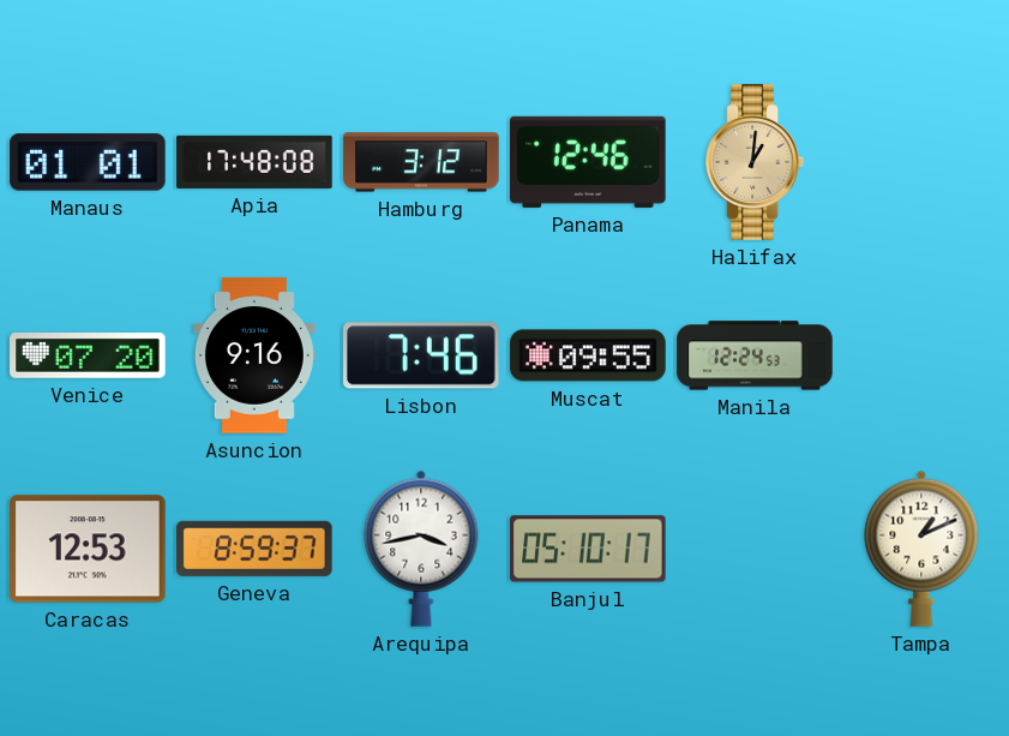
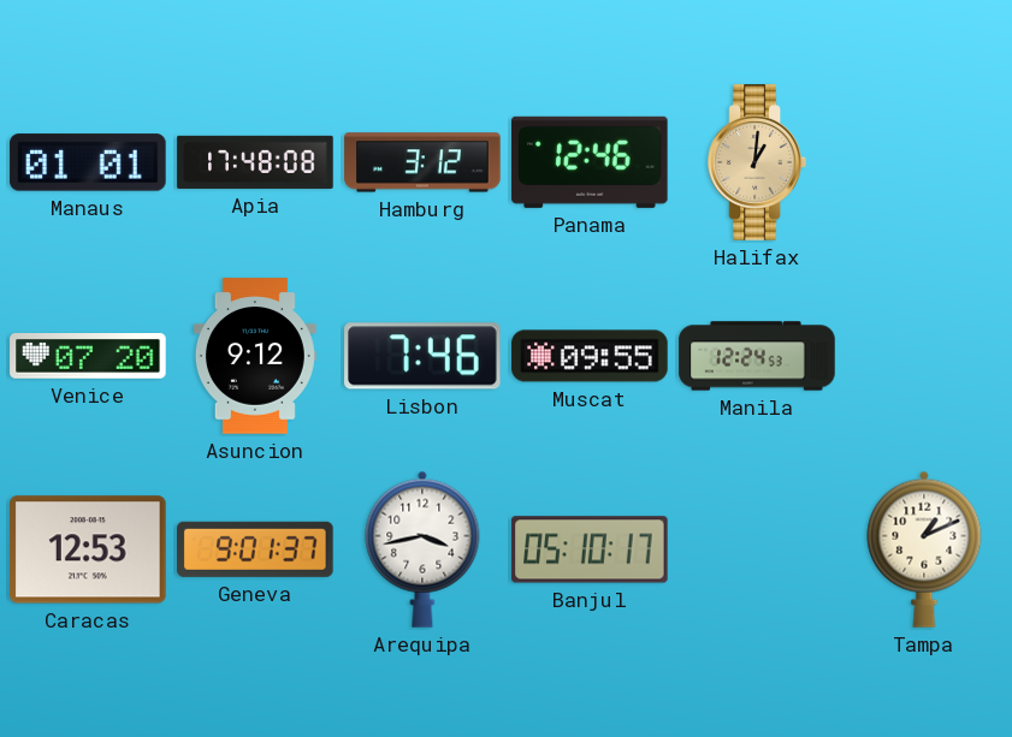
Asuncion: 9:16 -> 9:12 (255, 356)
Geneva: 8:59 -> 9:01 (255, 549)
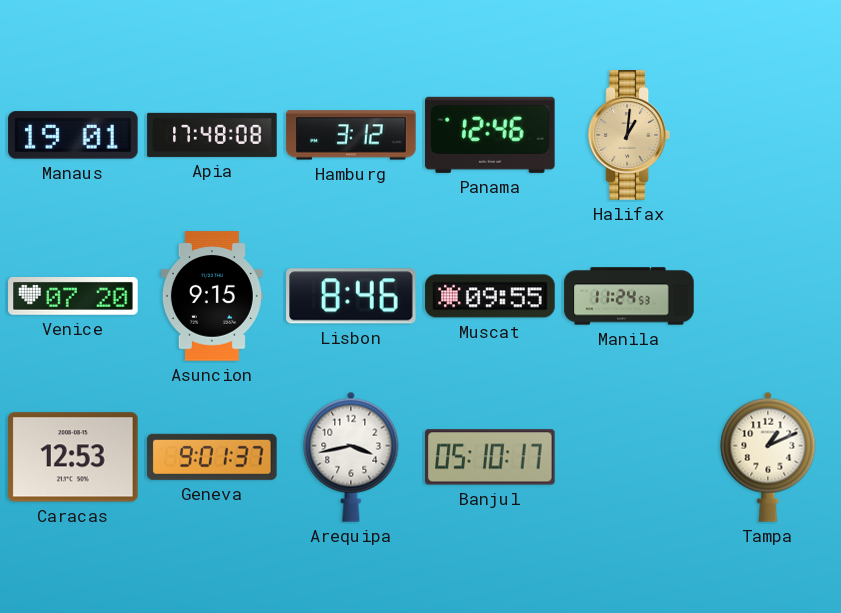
Manaus: 01:01 -> 19:01 (73, 135)
Asuncion: 9:12 -> 9:15 (212, 296)
Lisbon: 7:46 -> 8:46 (351, 296)
Manila: 12:24 -> 11:24 (629, 296)
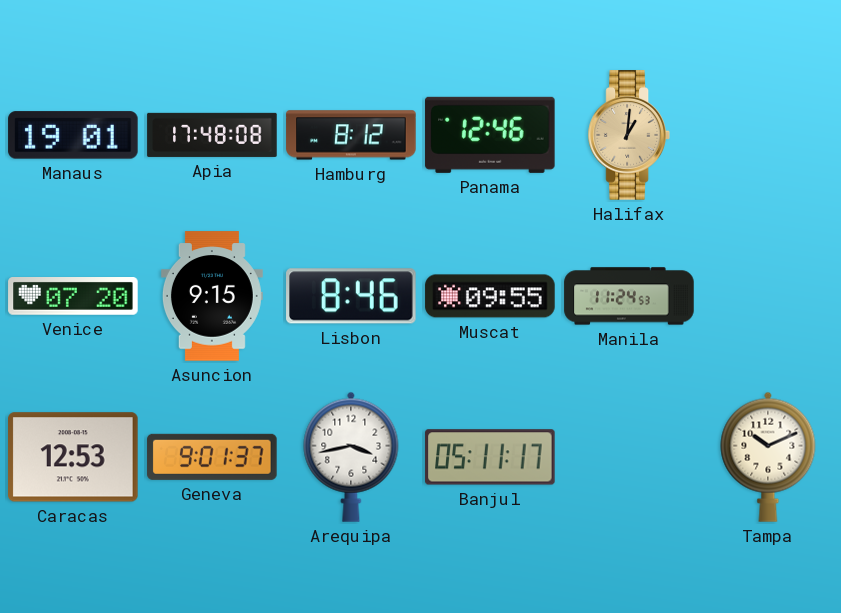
Hamburg: 3:12 -> 8:12 (351, 135)
Banjul: 05:10 -> 05:11 (490, 457)
Tampa: 1:11 -> 10:11 (768, 457)
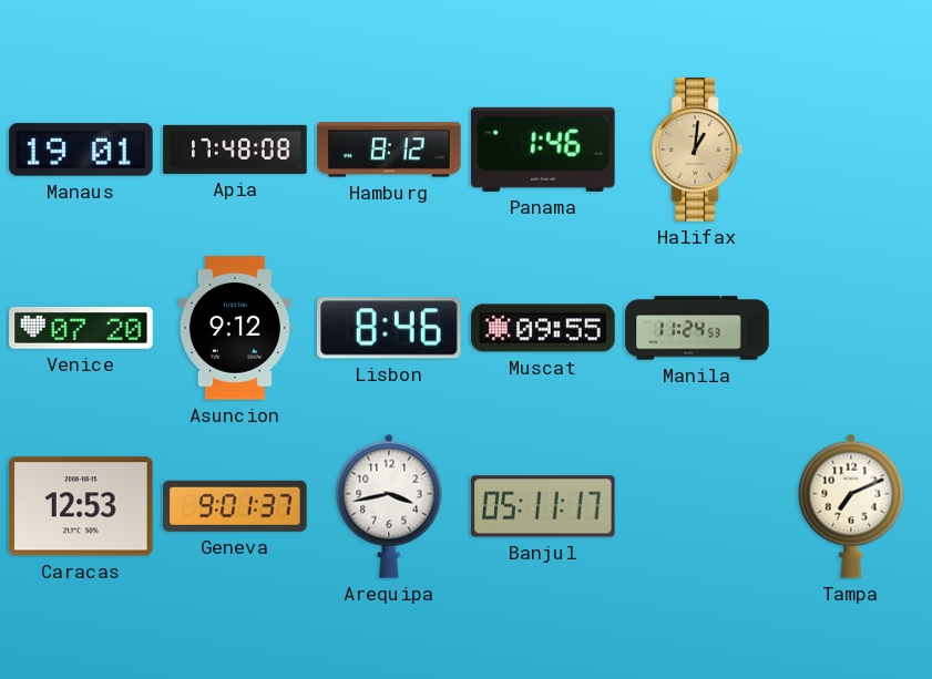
Panama: 12:46 -> 1:46 (543, 150)
Asuncion: 9:15 -> 9:12 (235, 328)
Tampa: 10:11 -> 7:11 (851, 506)
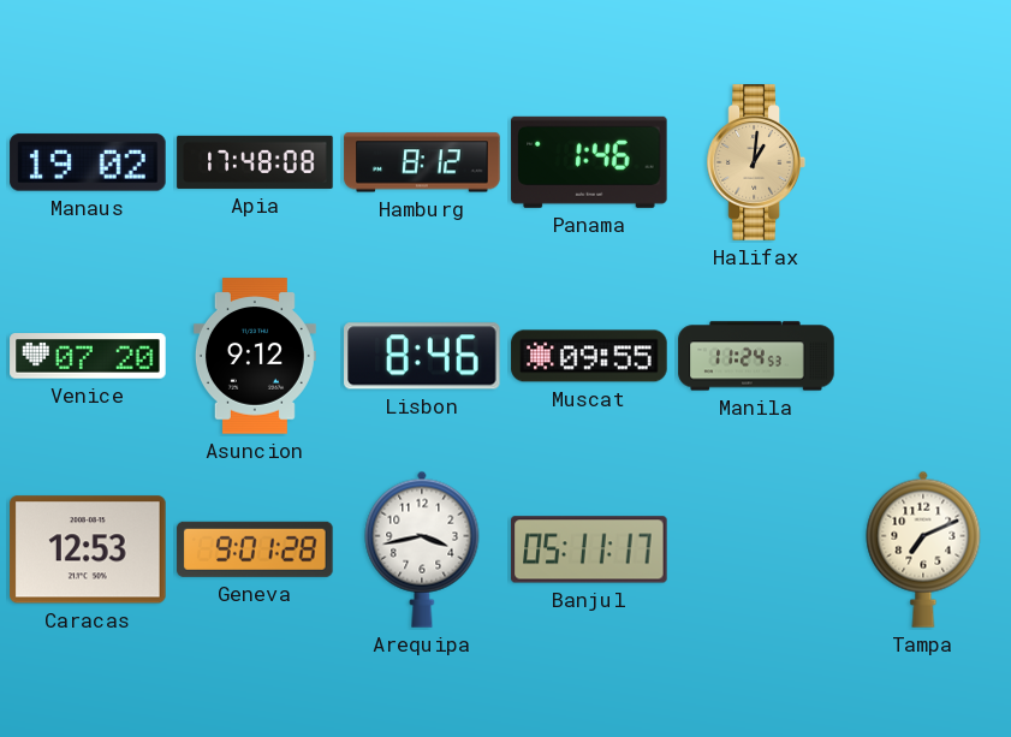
Manaus: 19:01 -> 19:02 (88, 162)
Geneva: 9:01:37 -> 9:01:28 (255, 549)
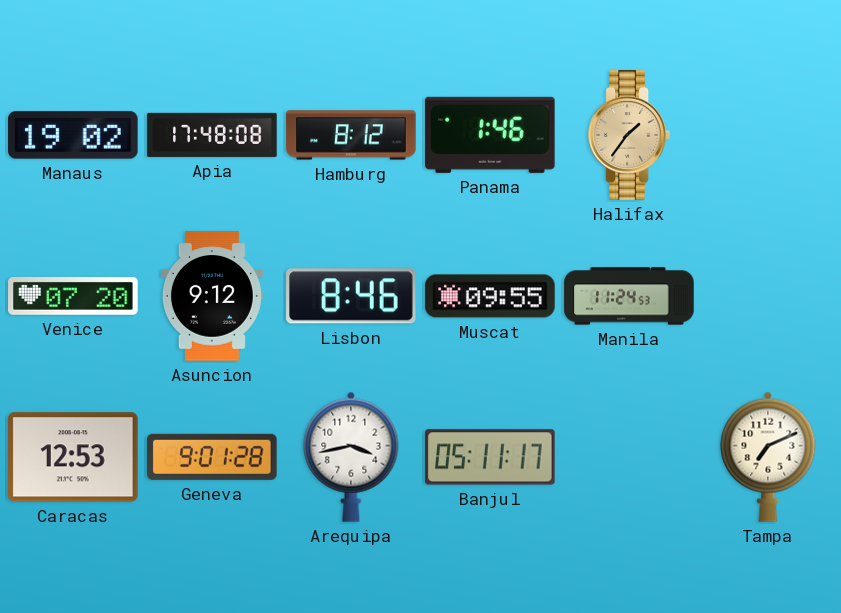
Halifax: 1:01 -> 1:36 (629, 135)
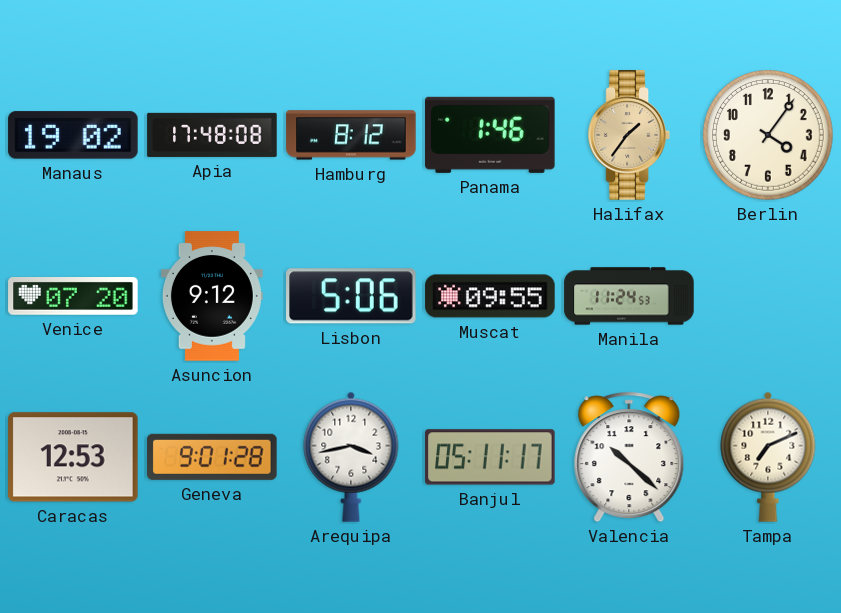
Berlin: none -> 4:06 (768, 135)
Lisbon: 8:46 -> 5:06 (351, 296)
Valencia: none -> 10:22 (629, 457)
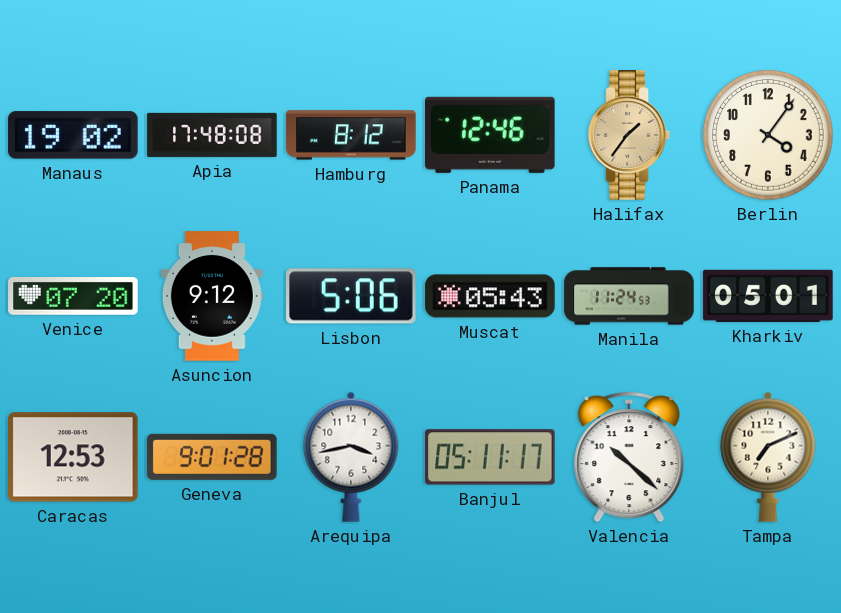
Panama: 1:46 -> 12:46 (490, 135)
Muscat: 09:55 -> 05:43 (490, 296)
Kharkiv: none -> 05:01 (768, 296)
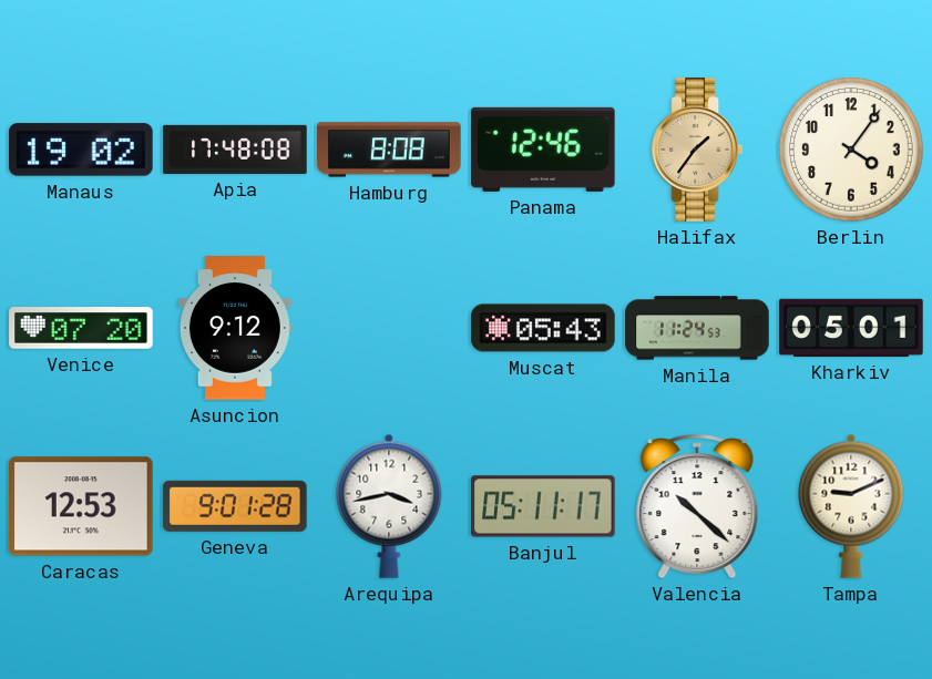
Hamburg: 8:12 -> 8:08 (389, 150)
Lisbon: 5:06 -> none (351, 296)
Tampa: 7:11 -> 9:11 (851, 506)
